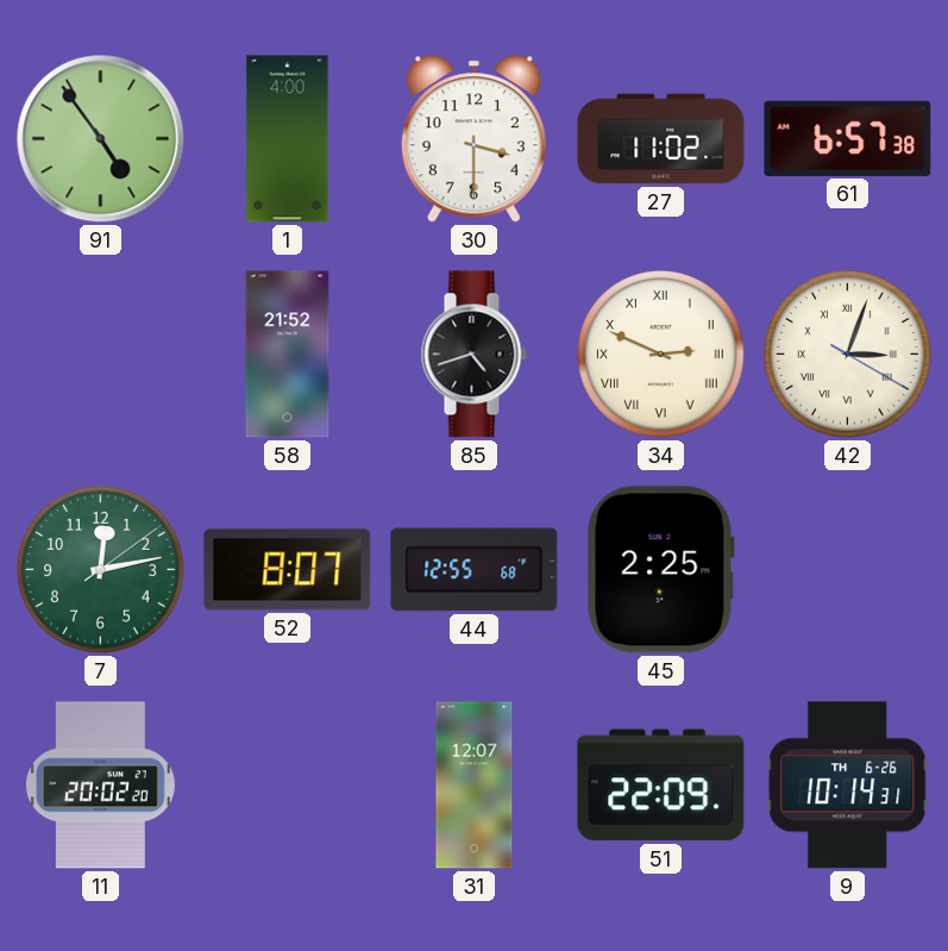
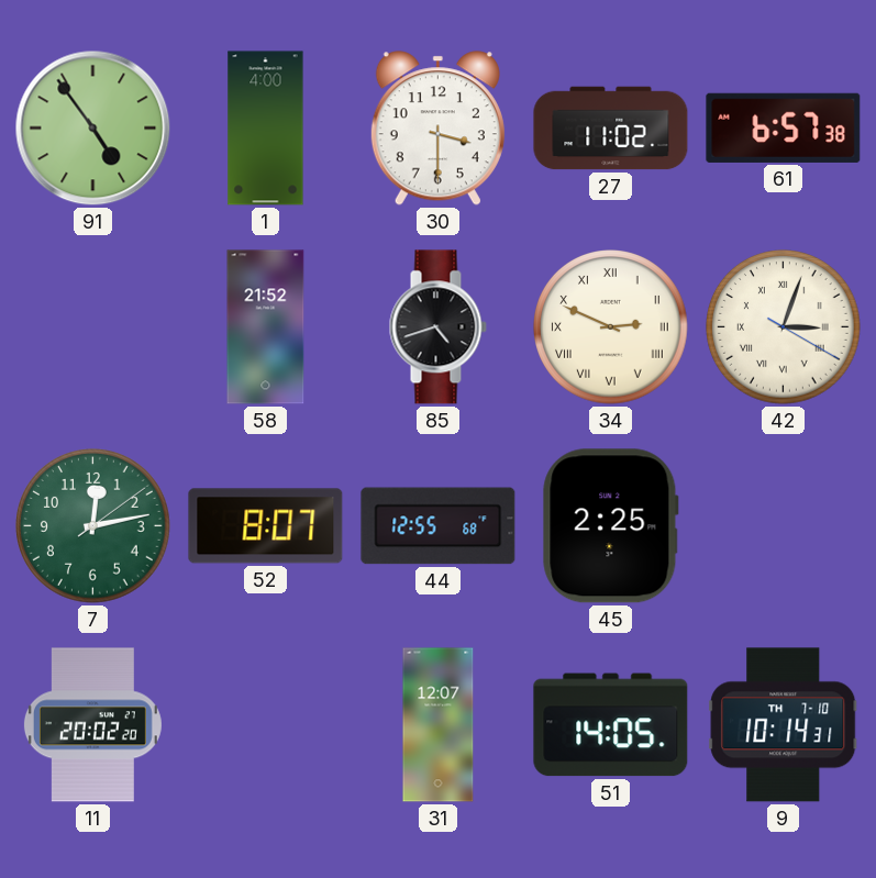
51: 22:09 -> 14:05 (611, 725)
9 date: TH 6-26 -> TH 7-10 (784, 725)
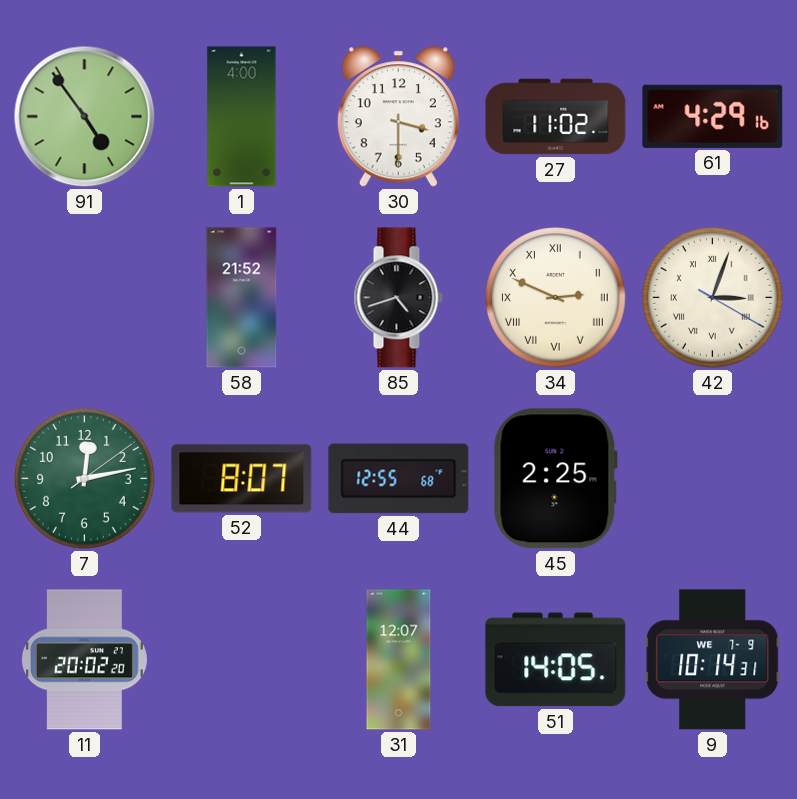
61: 6:57 -> 4:29 (713, 116)
9 date: TH 7-10 -> WE 7-9 (713, 660)
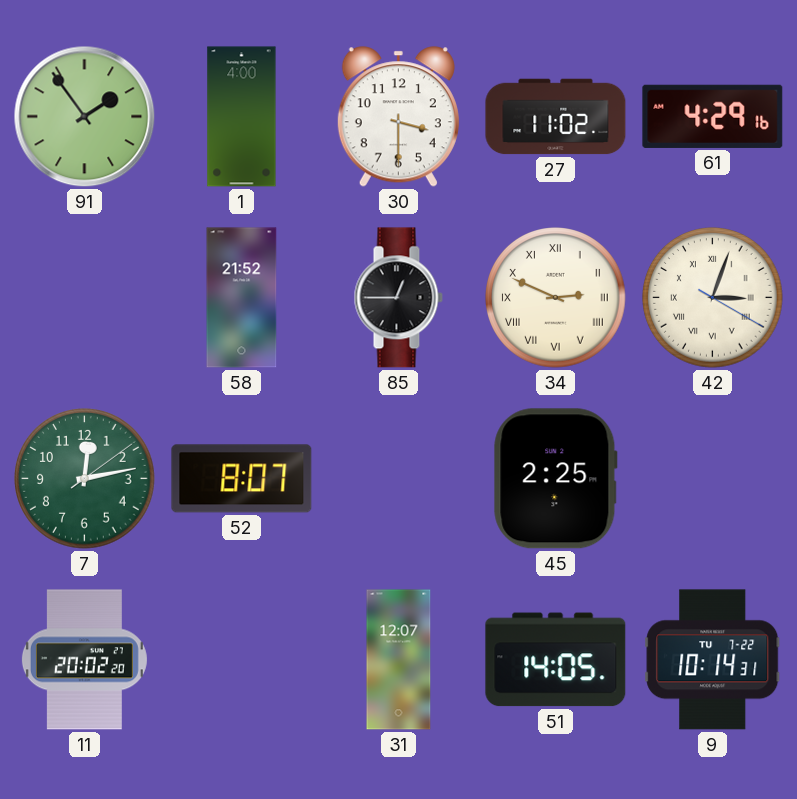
91: 4:54 -> 1:54 (85, 117)
85: 4:42 -> 12:45 (398, 298)
44: 12:55 -> none (399, 479)
9 date: WE 7-9 -> TU 7-22 (713, 660)
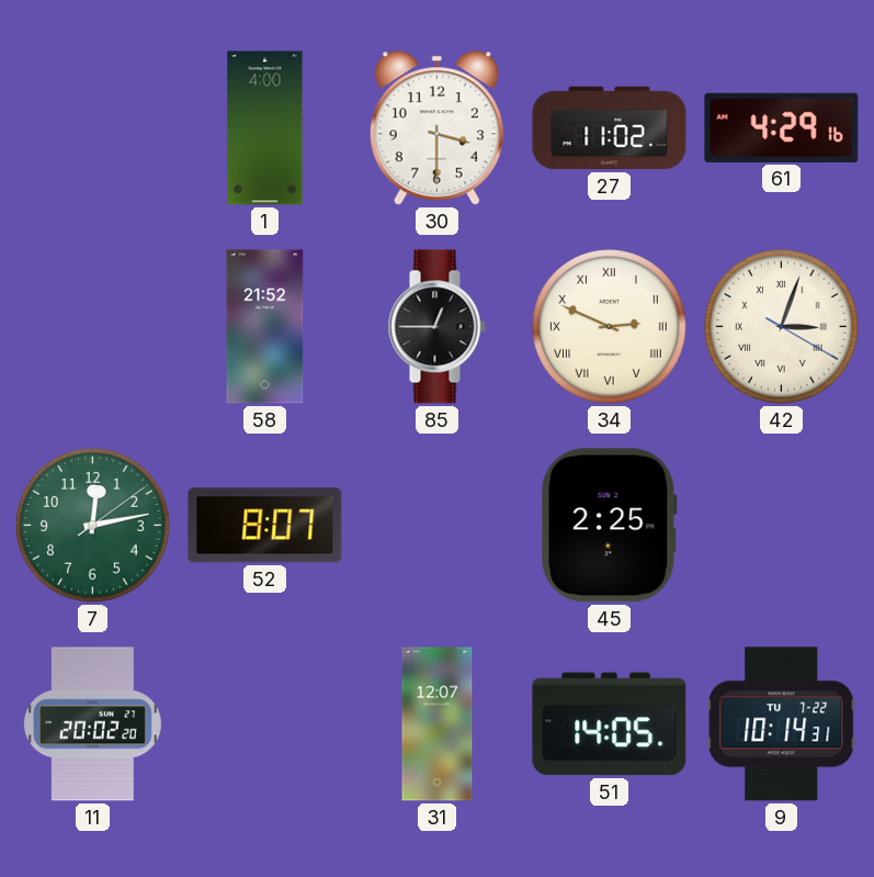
91: 1:54 -> none (85, 117)
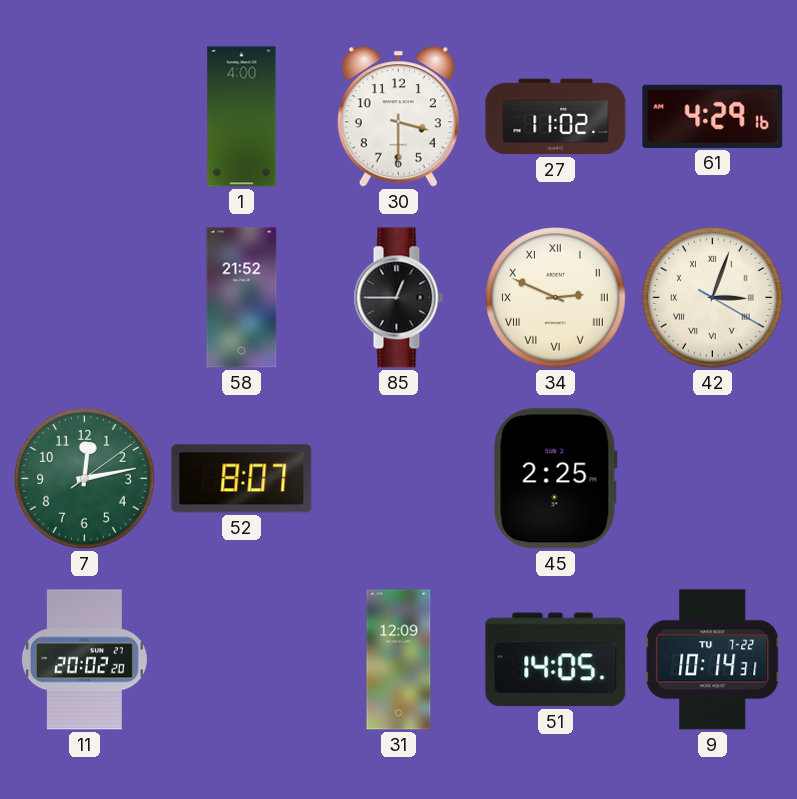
31: 12:07 -> 12:09 (399, 660)
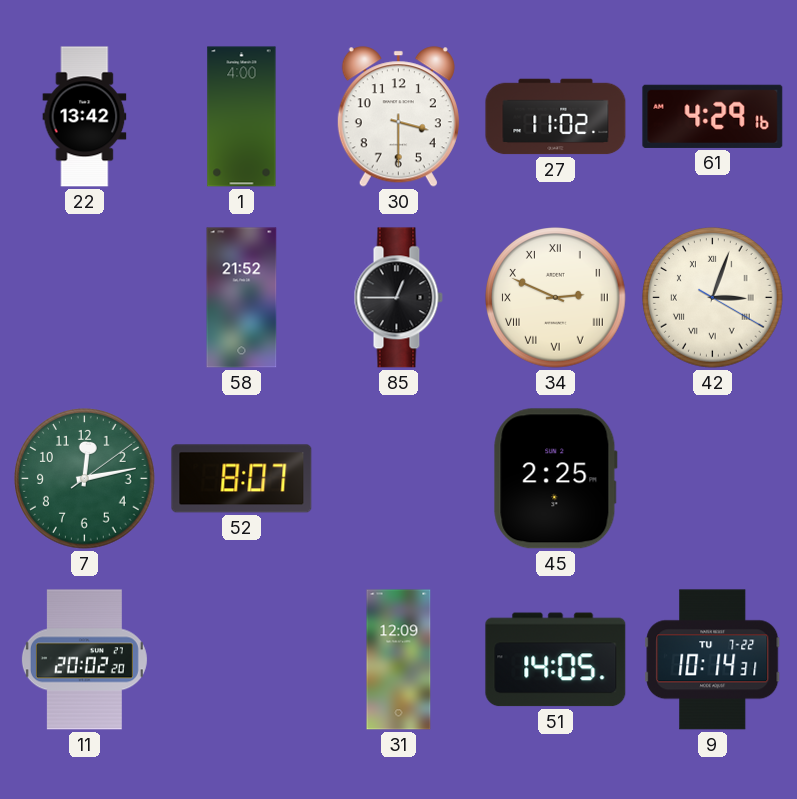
22: none -> 13:42 (85, 117)
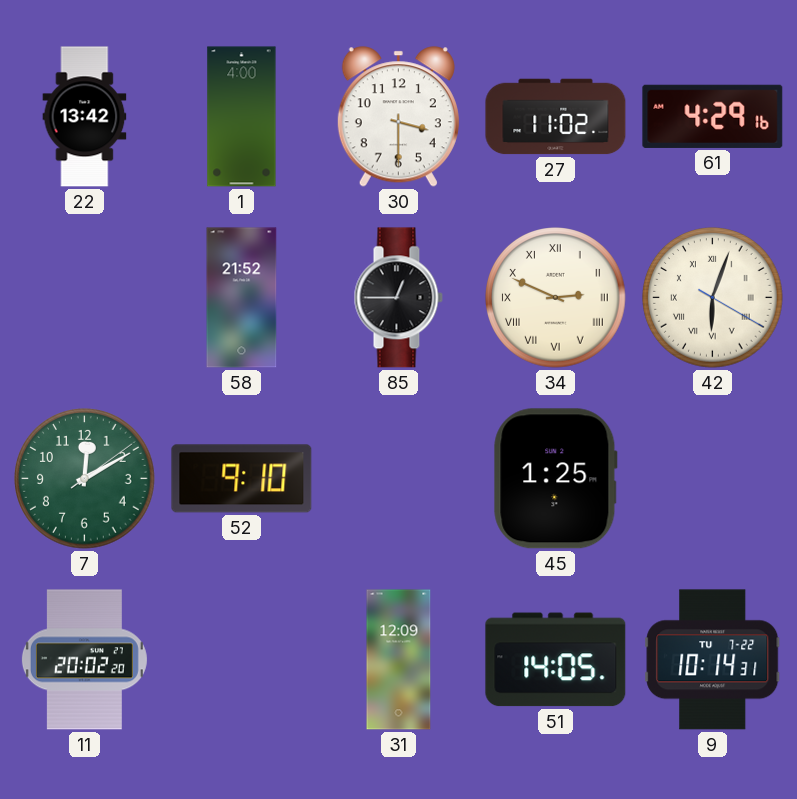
42: 3:03 -> 6:03 (713, 298)
7: 12:13 -> 12:10 (85, 479)
52: 8:07 -> 9:10 (242, 479)
45: 2:25 -> 1:25 (555, 479)
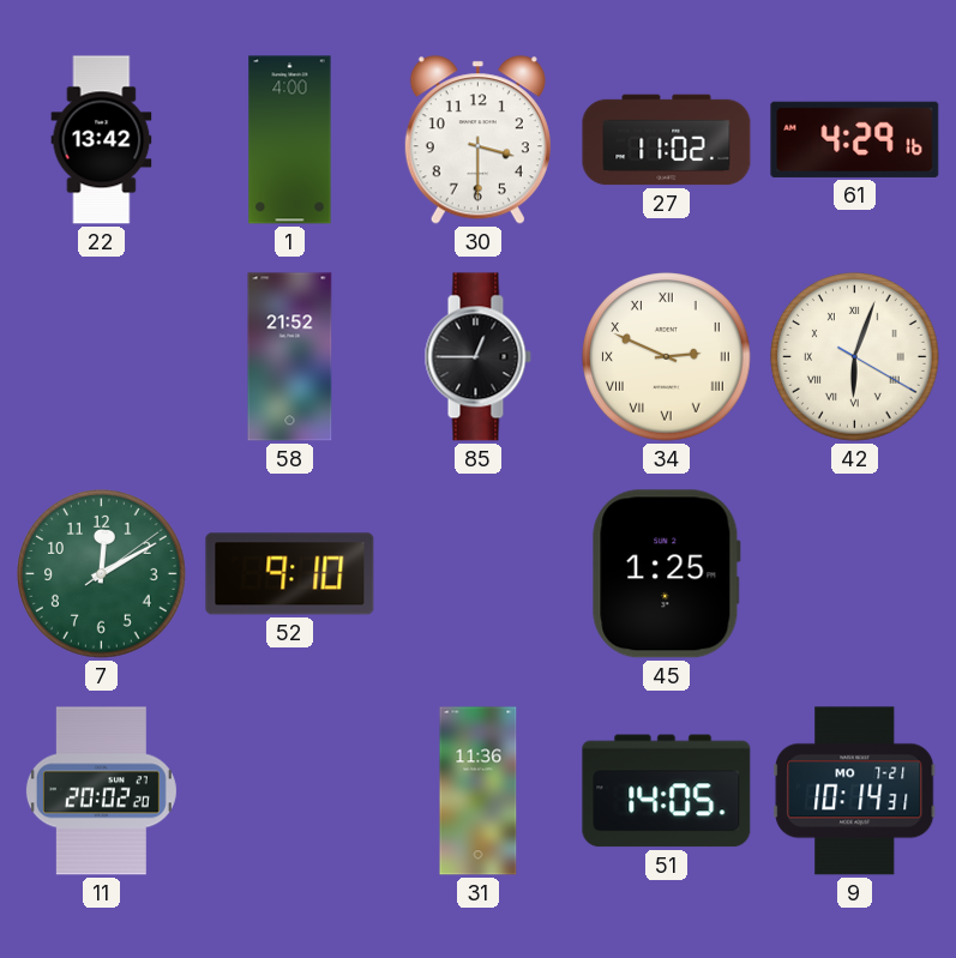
31: 12:09 -> 11:36 (479, 791)
9 date: TU 7-22 -> MO 7-21 (855, 791)
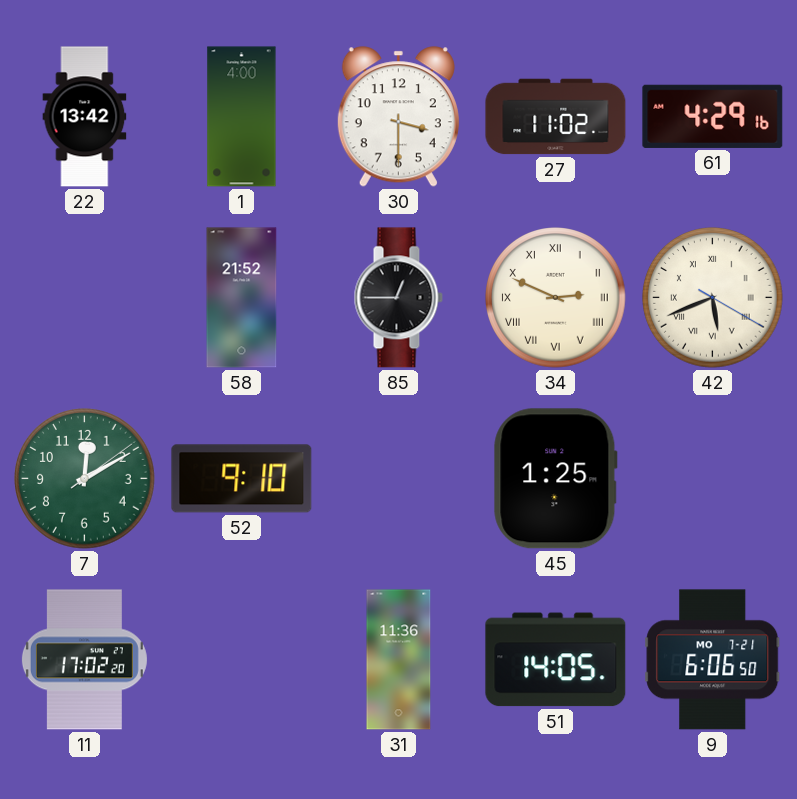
42: 6:03 -> 5:41 (713, 298)
11: 20:02 -> 17:02 (84, 660)
9: 10:14 -> 6:06 (713, 660)
